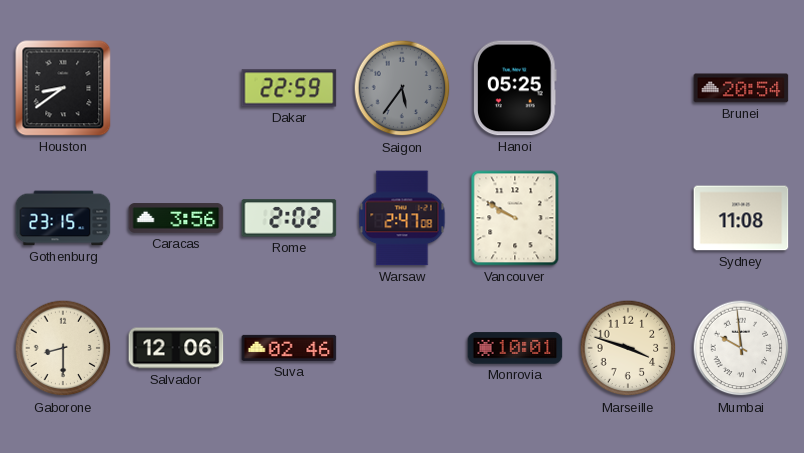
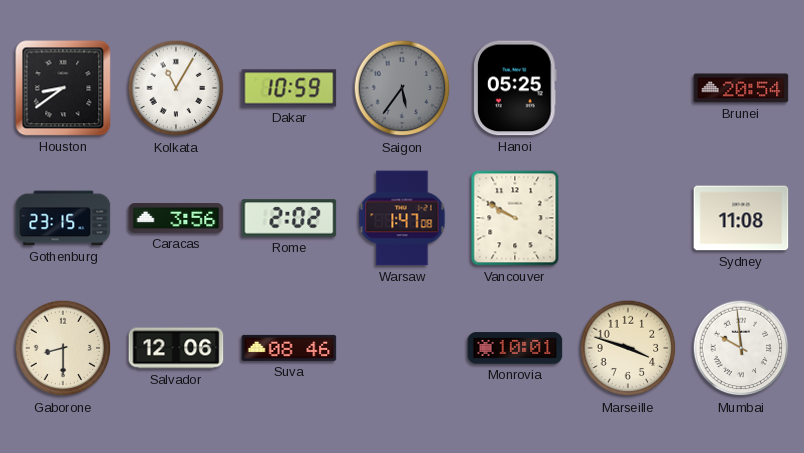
Kolkata: none -> 11:05 (176, 88)
Dakar: 22:59 -> 10:59 (289, 88)
Warsaw: 2:47 -> 1:47 (402, 218)
Suva: 02:46 -> 08:46 (289, 348)
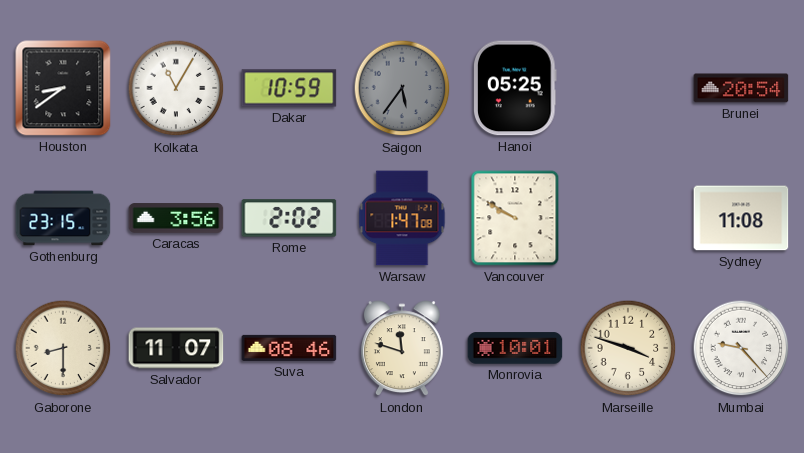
Salvador: 12:06 -> 11:07 (176, 348)
London: none -> 11:48 (402, 349)
Mumbai: 9:59 -> 9:23 (741, 348)
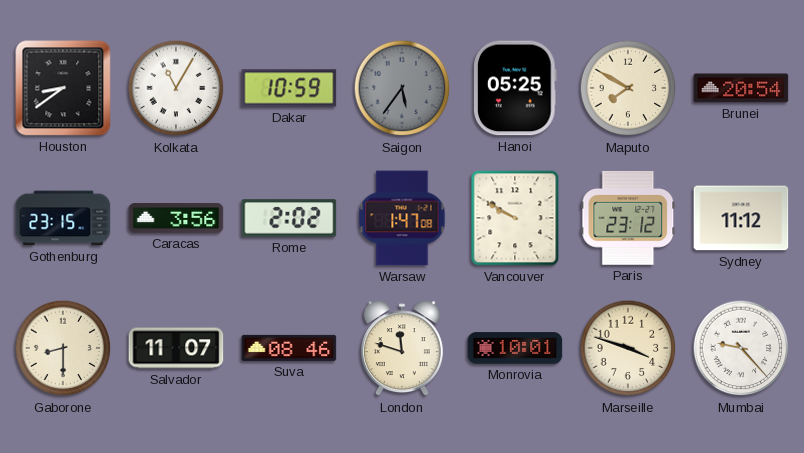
Maputo: none -> 7:50 (628, 88)
Paris: none -> 23:12 (628, 218)
Sydney: 11:08 -> 11:12 (741, 218)
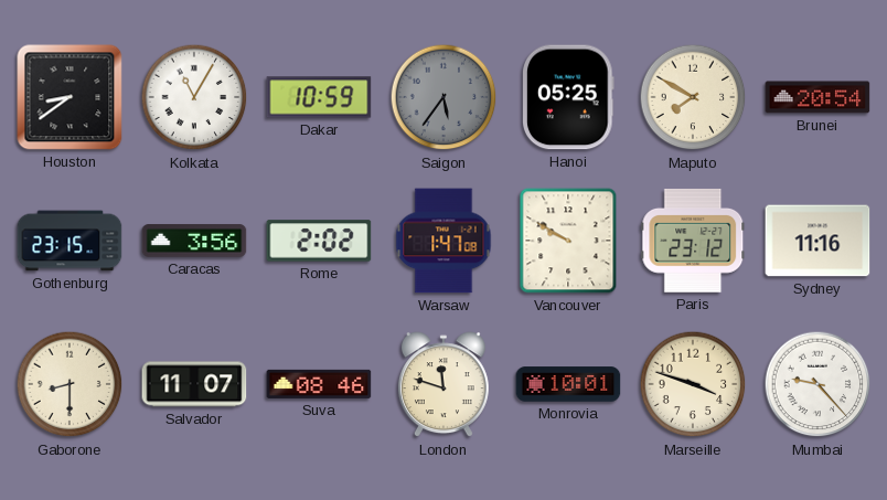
Sydney: 11:12 -> 11:16 (817, 241)
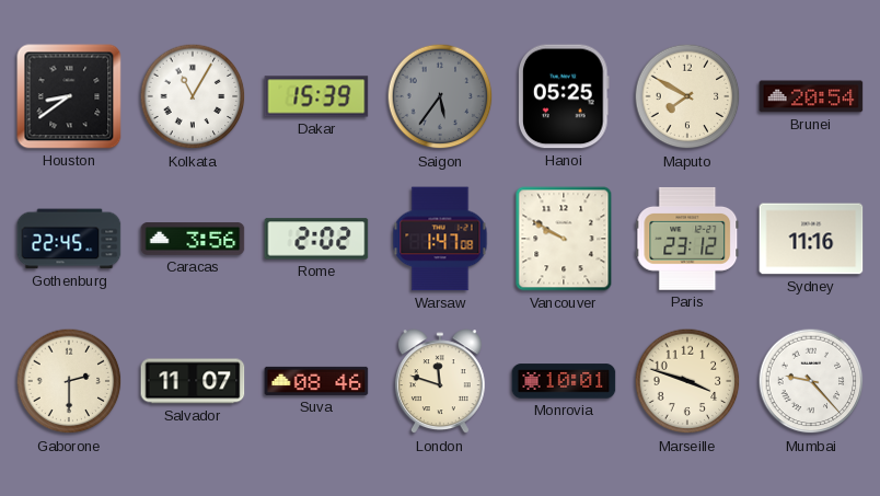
Dakar: 10:59 -> 15:39 (316, 96)
Gothenburg: 23:15 -> 22:45 (69, 239)
Gaborone: 8:30 -> 2:30 (69, 381)
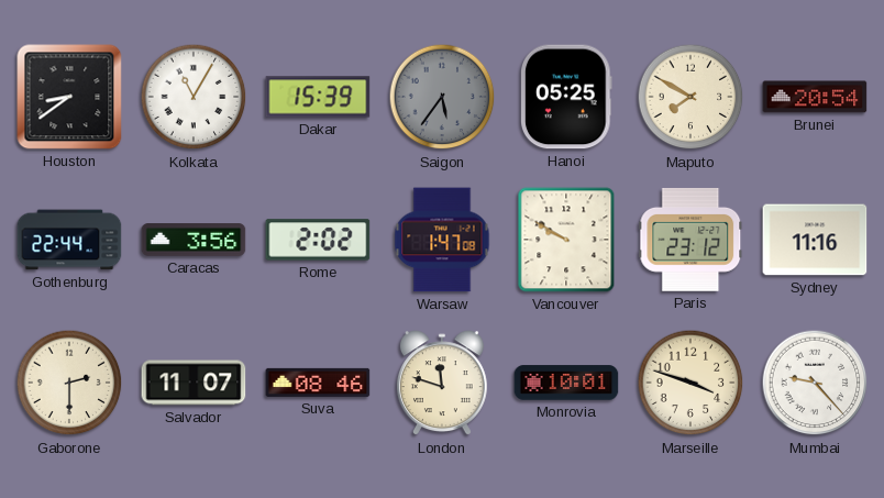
Gothenburg: 22:45 -> 22:44 (69, 240)
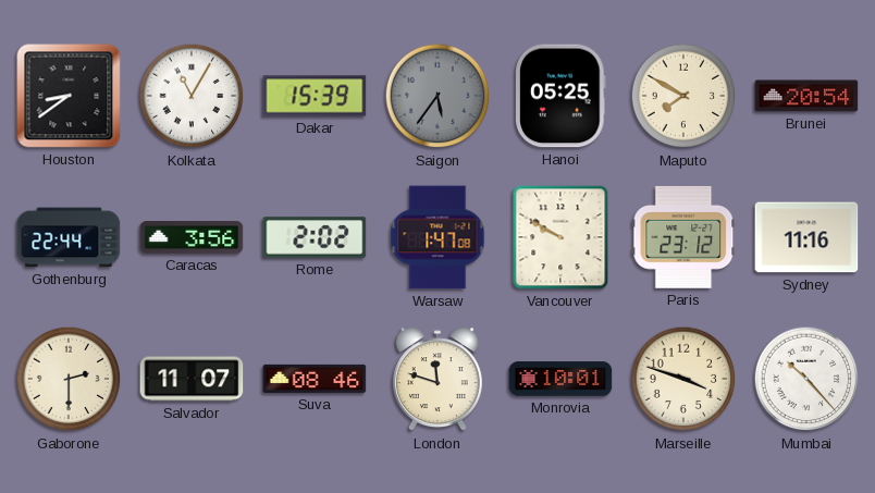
Mumbai: 9:23 -> 10:23 (806, 379)
